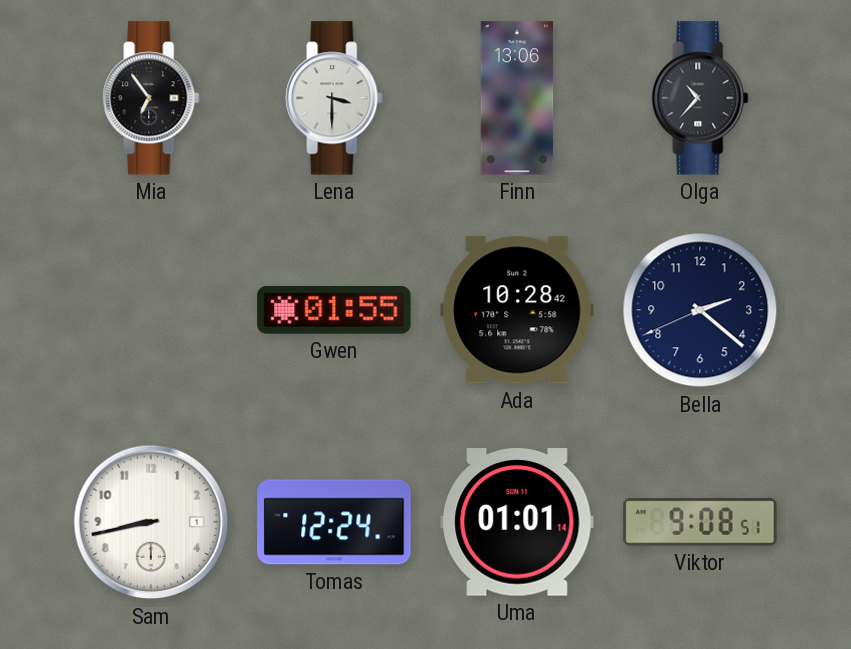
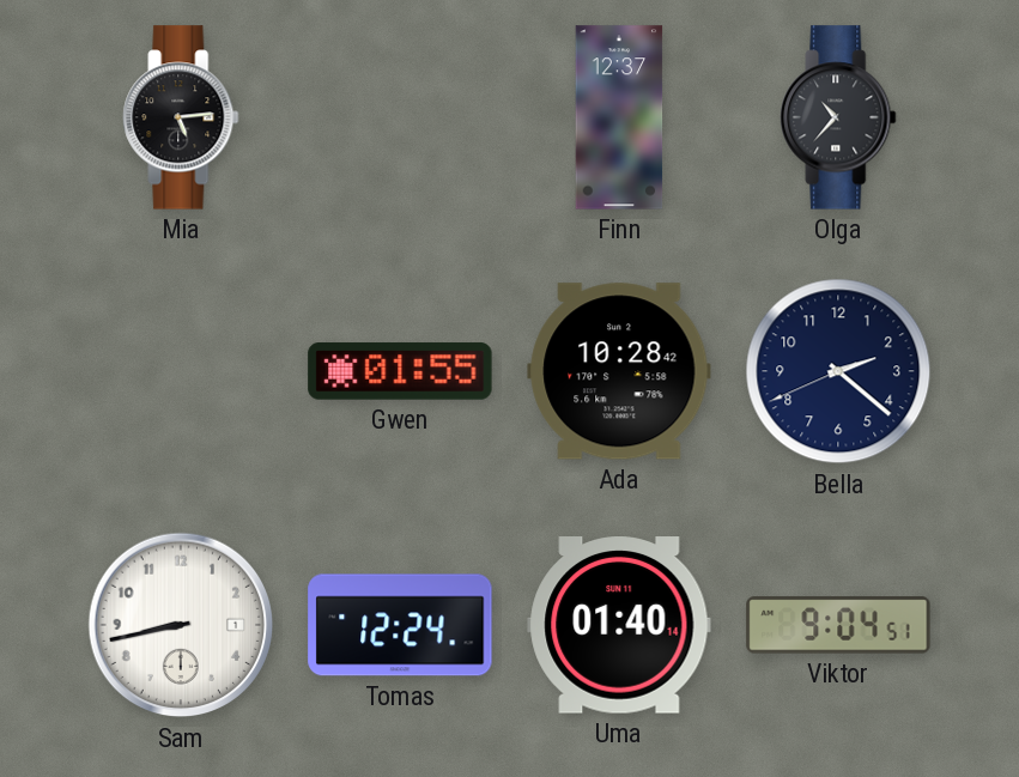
Mia: 6:54 -> 5:14 (181, 117)
Lena: 3:30 -> none (334, 98)
Finn: 13:06 -> 12:37 (619, 117)
Uma: 01:01 -> 01:40 (619, 625)
Viktor: 9:08 -> 9:04 (838, 625)
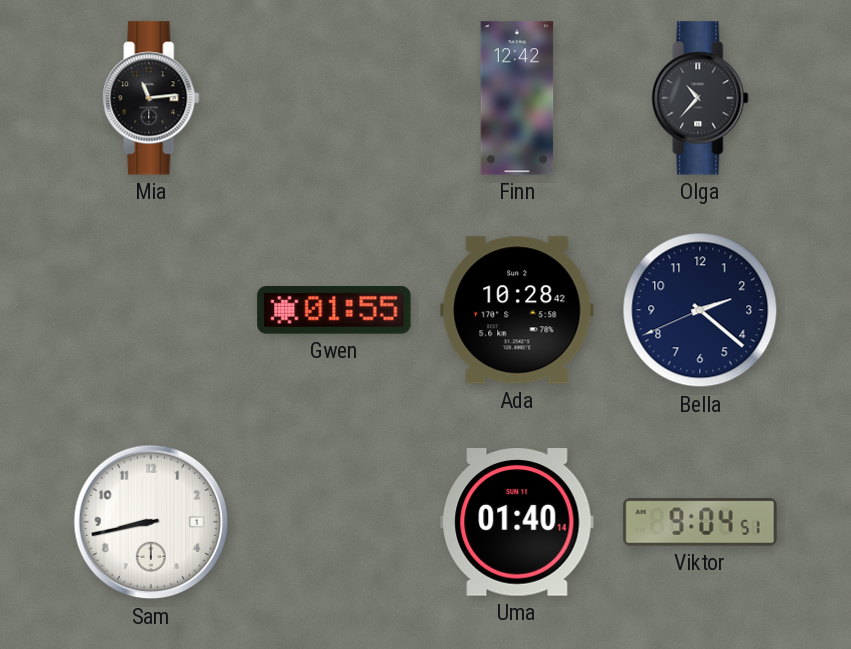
Mia: 5:14 -> 11:14 (151, 98)
Finn: 12:37 -> 12:42 (517, 98)
Tomas: 12:24 -> none (400, 625)
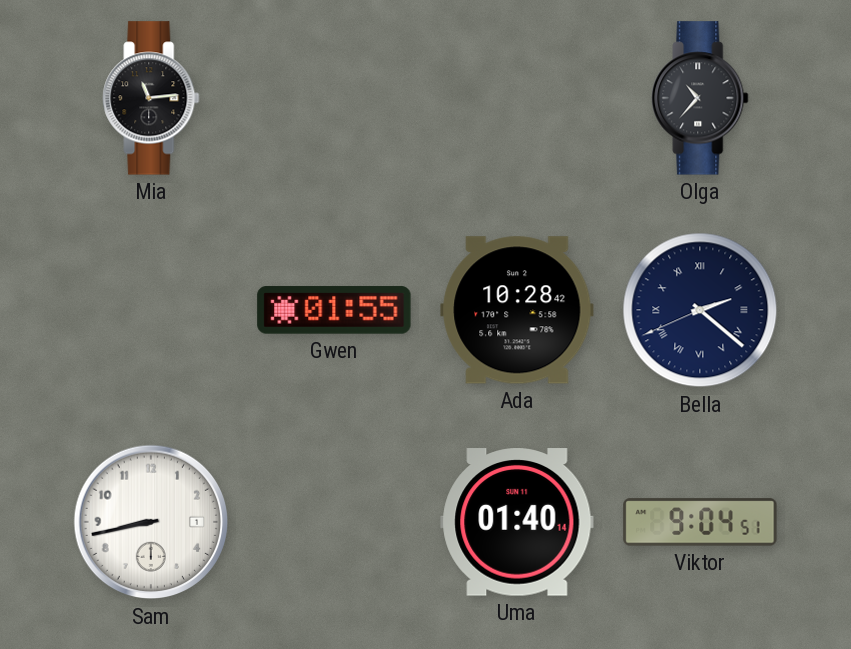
Finn: 12:42 -> none (517, 98)
Bella numerals: Arabic -> Roman (700, 310)
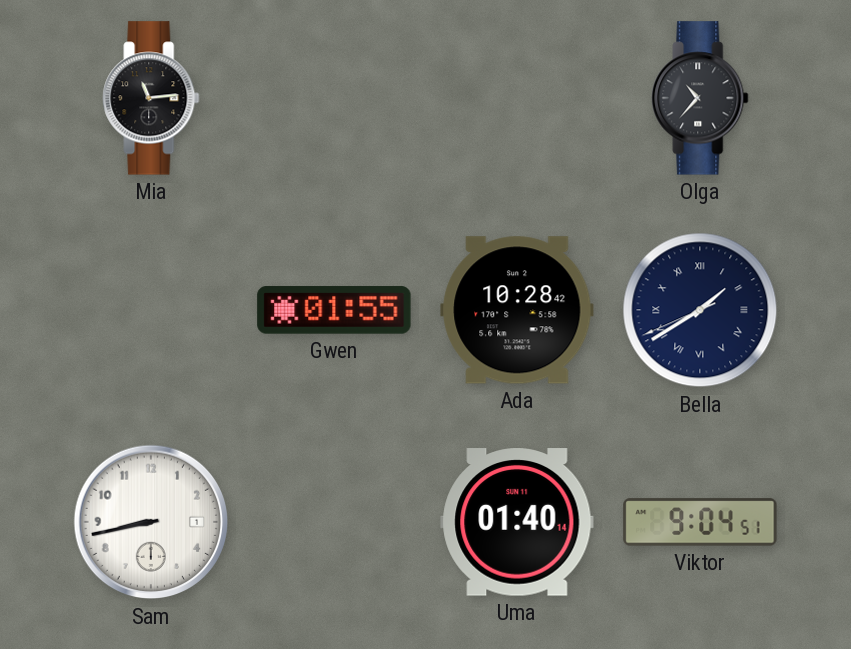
Bella: 2:21 -> 1:39 (700, 310)
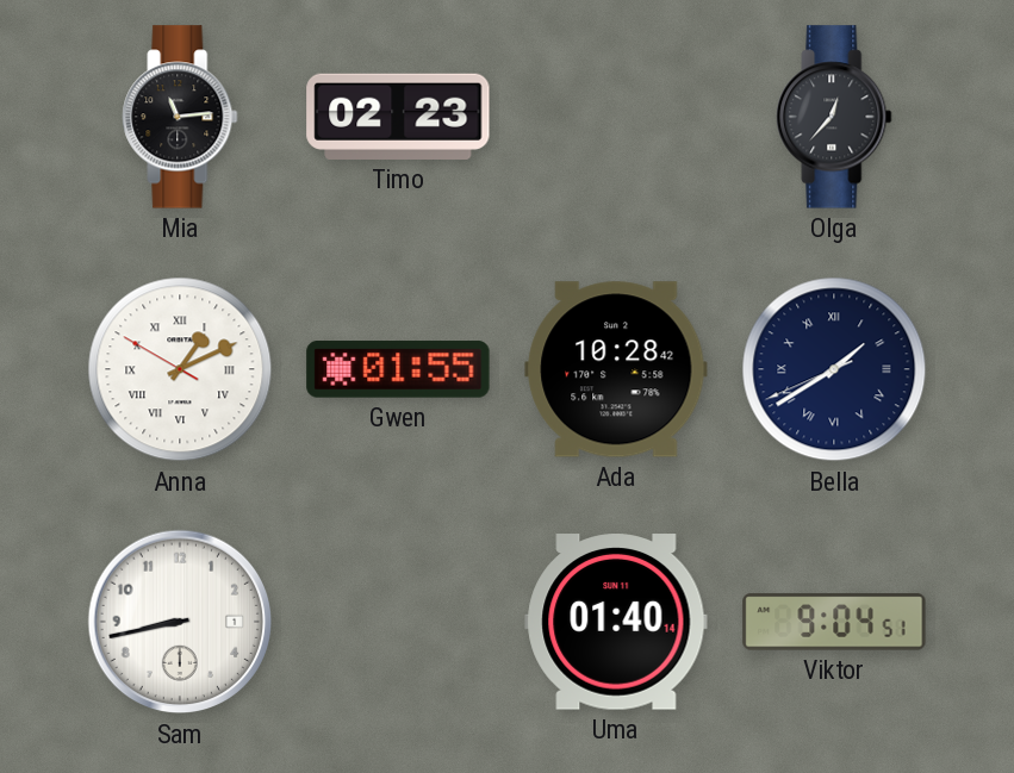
Timo: none -> 02:23 (398, 117)
Olga: 10:37 -> 12:37 (834, 117)
Anna: none -> 1:10 (180, 369)
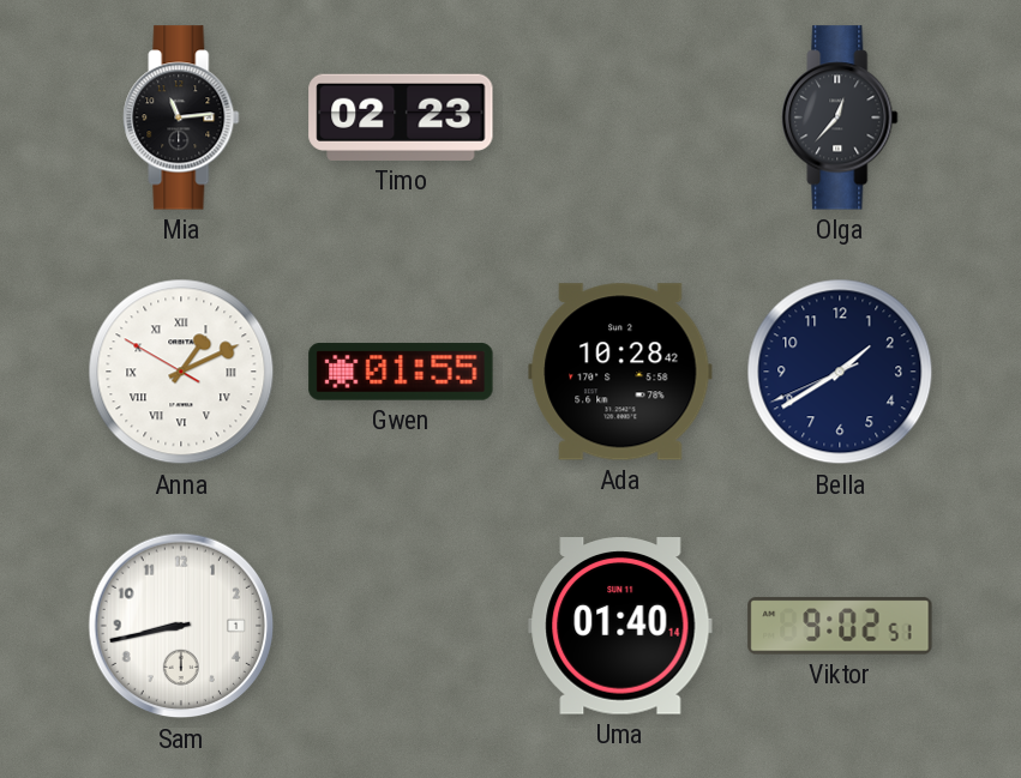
Bella numerals: Roman -> Arabic (840, 372)
Viktor: 9:04 -> 9:02 (840, 626)
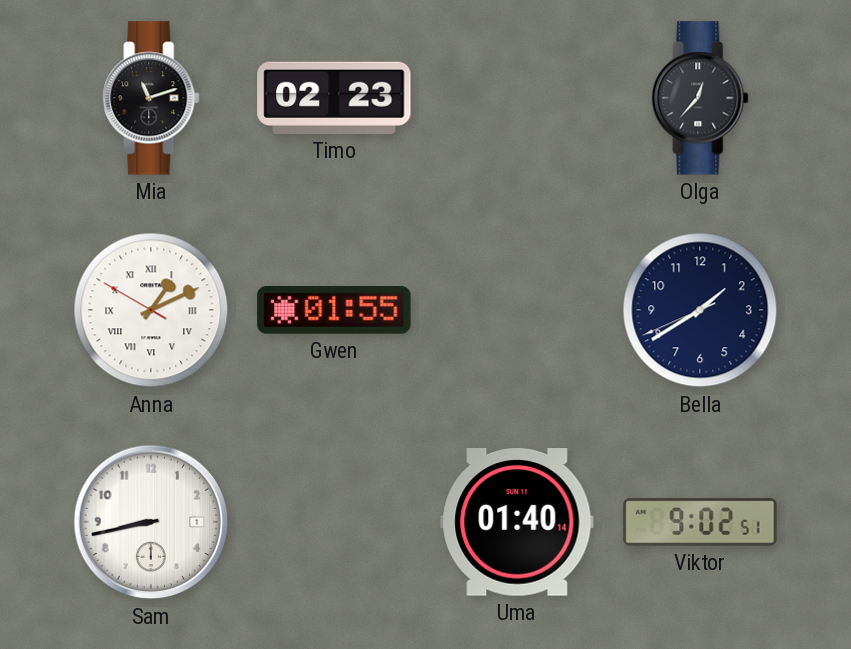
Mia: 11:14 -> 11:12 (151, 98)
Ada: 10:28 -> none (620, 372)
